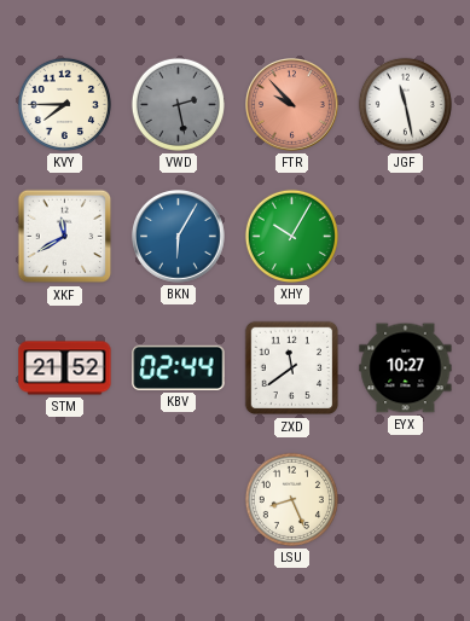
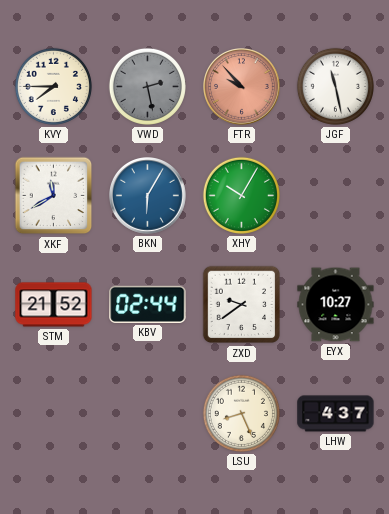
ZXD: 11:39 -> 9:39 (242, 305)
LHW: none -> 4:37 (336, 414)
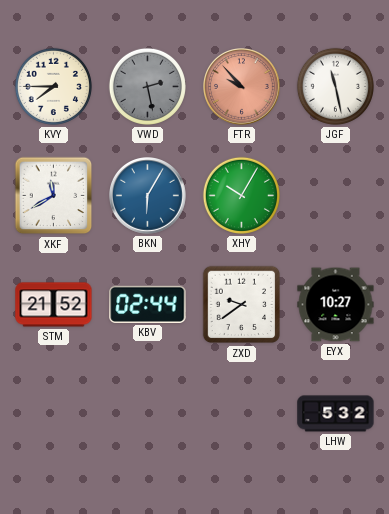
LSU: 8:26 -> none (241, 413)
LHW: 4:37 -> 5:32 (336, 414)
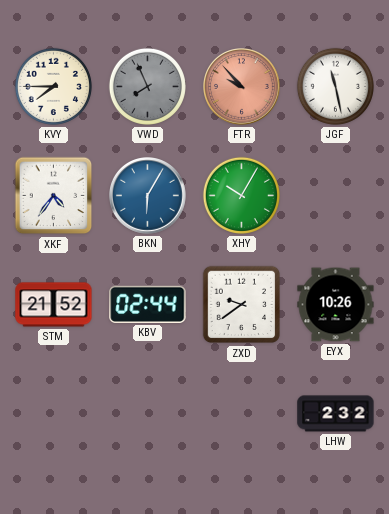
VWD: 2:28 -> 7:56 (147, 86)
XKF: 11:40 -> 4:36 (54, 196)
EYX: 10:27 -> 10:26 (336, 305)
LHW: 5:32 -> 2:32 (336, 414)
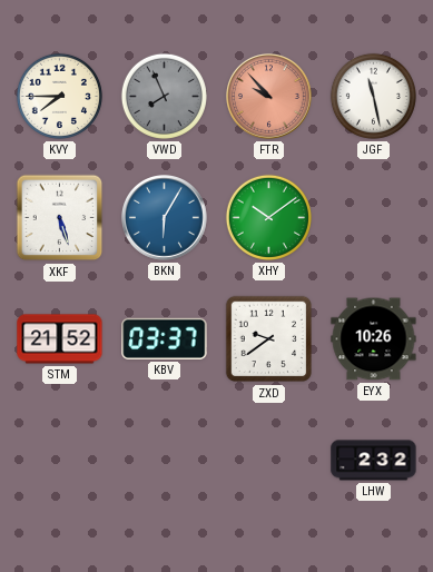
XKF: 4:36 -> 5:27 (60, 218)
XHY: 10:05 -> 10:09 (268, 217)
KBV: 02:44 -> 03:37 (165, 338)
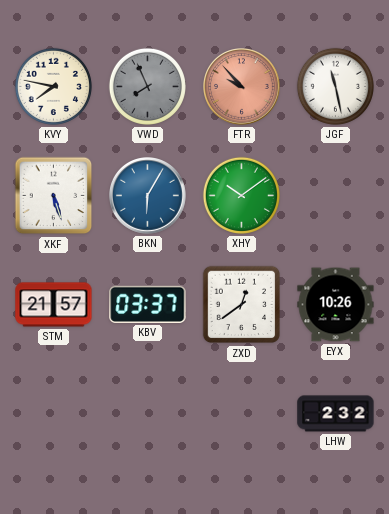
KVY: 7:45 -> 7:47 (53, 86)
STM: 21:52 -> 21:57 (54, 305)
ZXD: 9:39 -> 12:39 (242, 305)
